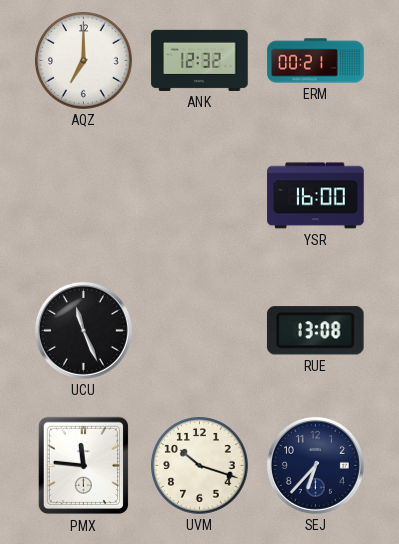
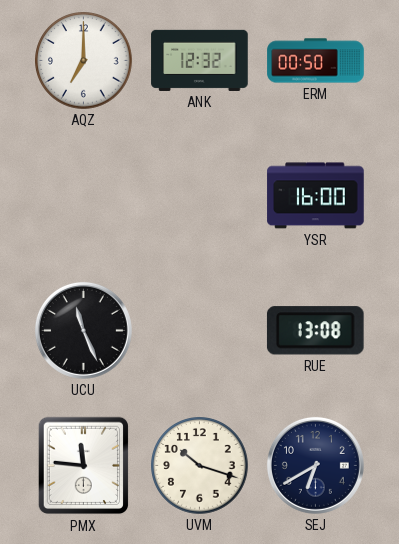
ERM: 00:21 -> 00:50 (316, 61)
SEJ: 6:37 -> 6:40 (315, 465)
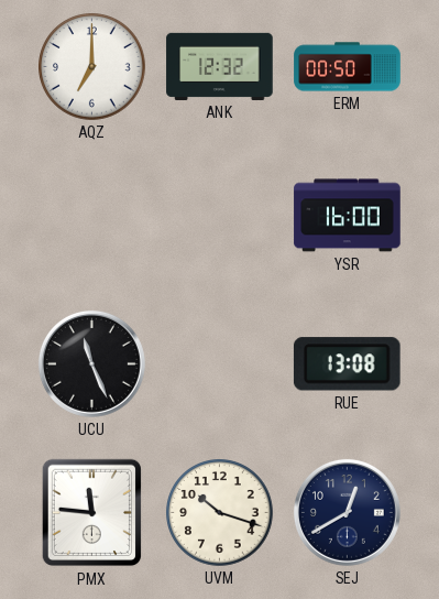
SEJ: 6:40 -> 12:40 (347, 512)
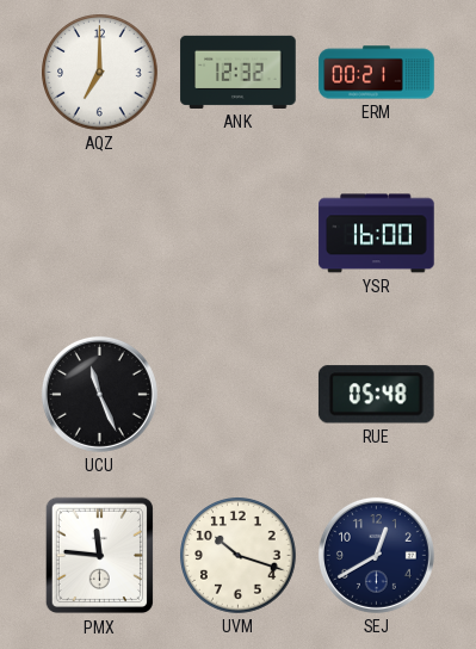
ERM: 00:50 -> 00:21 (377, 73)
RUE: 13:08 -> 05:48 (376, 395)
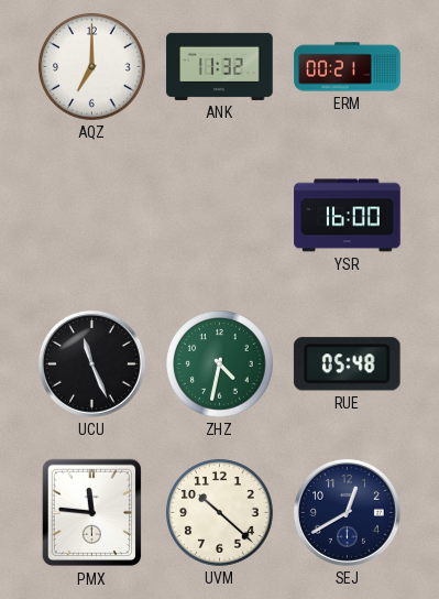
ANK: 12:32 -> 11:32 (220, 66)
ZHZ: none -> 4:32 (220, 364)
UVM: 10:18 -> 10:22 (220, 513)
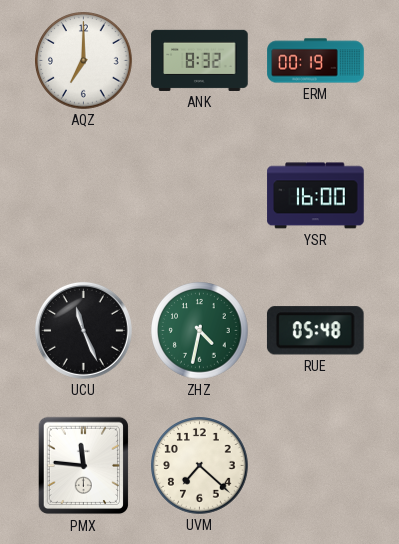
ANK: 11:32 -> 8:32 (200, 60)
ERM: 00:21 -> 00:19 (316, 61)
UVM: 10:22 -> 7:22 (200, 466)
SEJ: 12:40 -> none (347, 512)
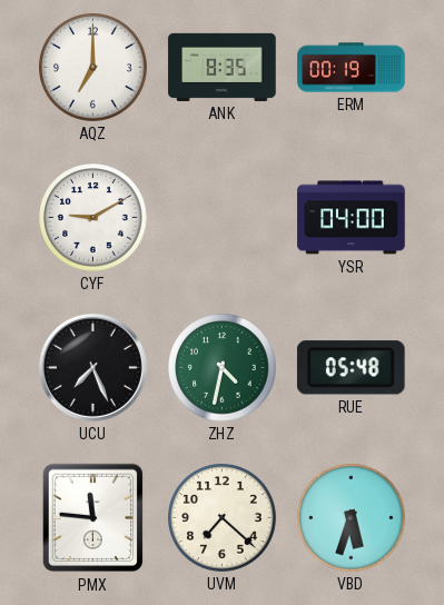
ANK: 8:32 -> 8:35 (223, 67)
CYF: none -> 9:10 (93, 218)
YSR: 16:00 -> 04:00 (352, 218)
UCU: 11:26 -> 7:26 (92, 367)
VBD: none -> 5:33 (352, 518)
